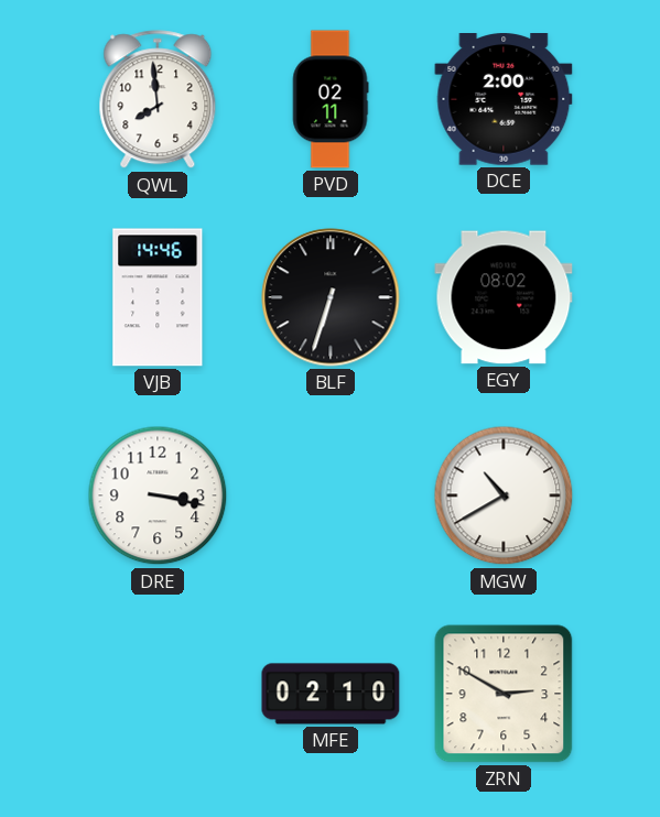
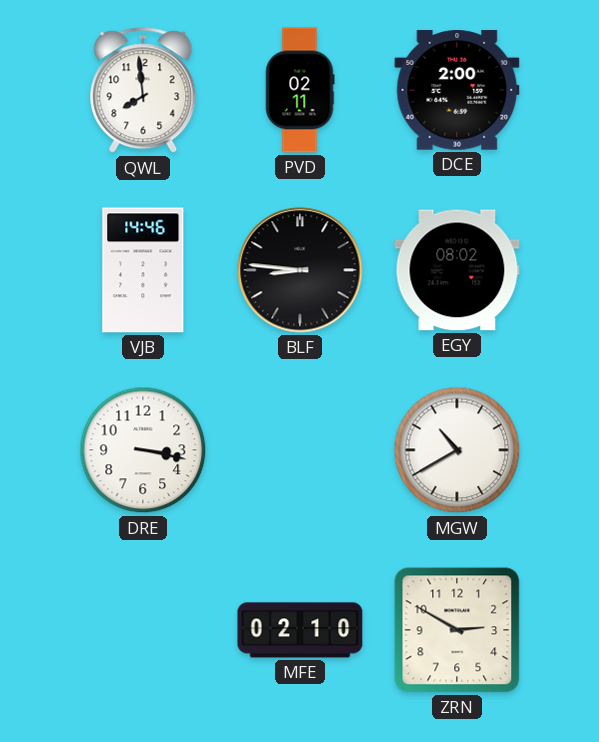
BLF: 6:33 -> 8:46 (300, 270)
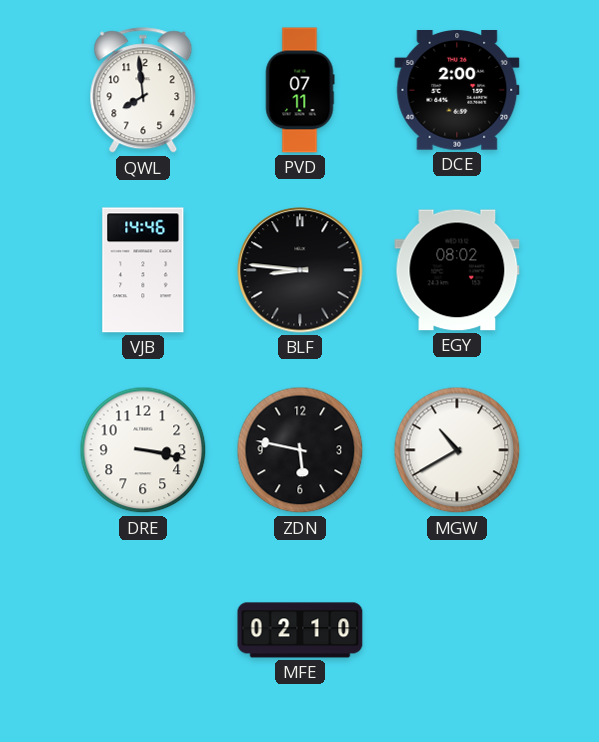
PVD: 02:11 -> 07:11 (300, 90)
ZDN: none -> 5:47 (300, 450)
ZRN: 2:50 -> none (457, 630)
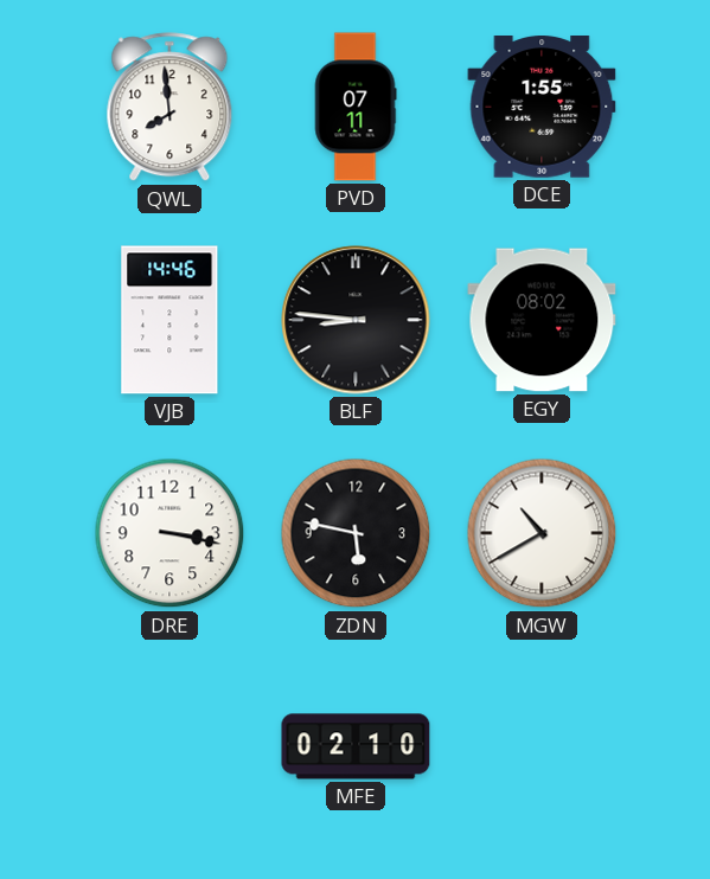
DCE: 2:00 -> 1:55 (542, 108)
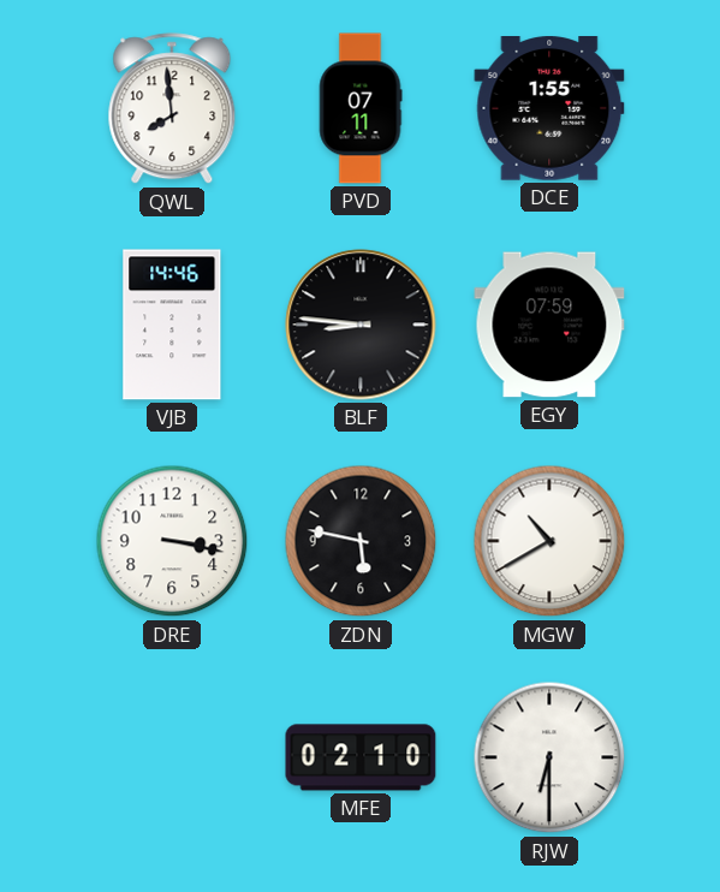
EGY: 08:02 -> 07:59 (549, 325)
RJW: none -> 6:30 (549, 757)
